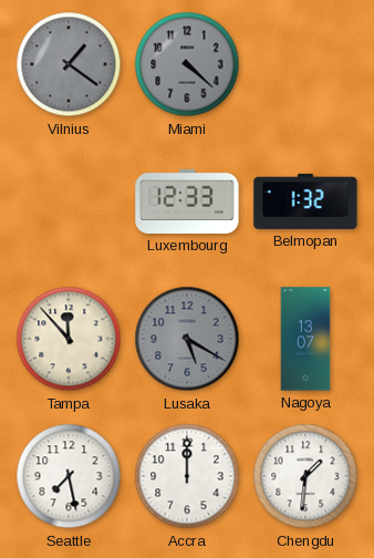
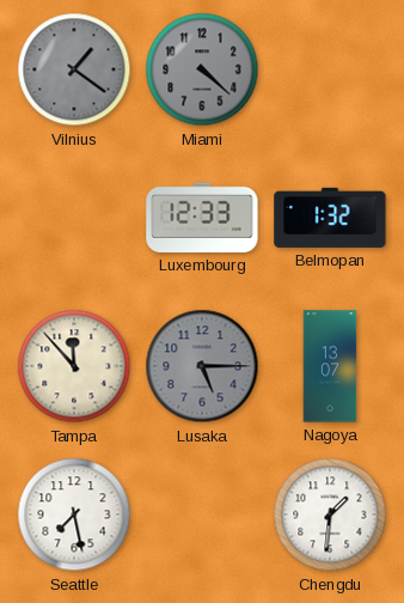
Lusaka: 5:20 -> 5:15 (202, 366)
Accra: 12:00 -> none (187, 476)
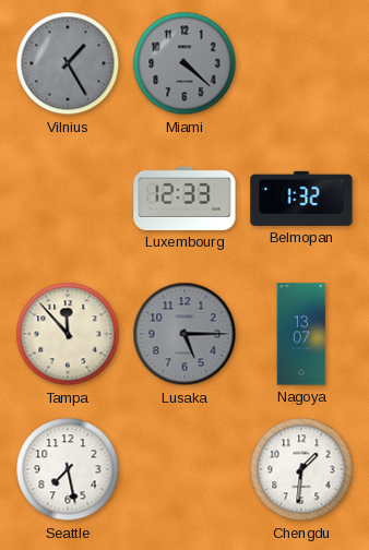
Vilnius: 1:21 -> 1:25 (68, 63)
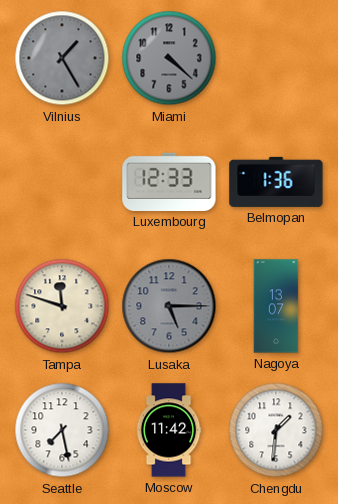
Belmopan: 1:32 -> 1:36 (276, 182)
Tampa: 11:53 -> 11:48 (62, 306)
Moscow: none -> 11:42 (169, 430)
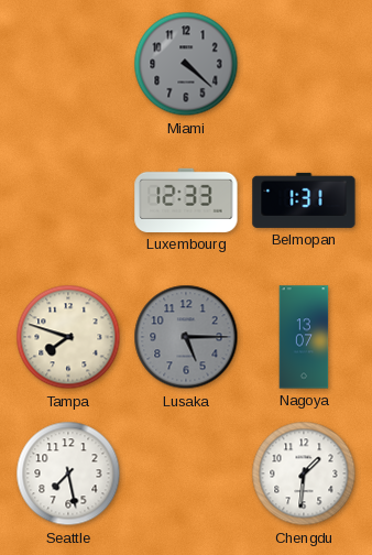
Vilnius: 1:25 -> none (62, 58)
Belmopan: 1:36 -> 1:31 (304, 200)
Tampa: 11:48 -> 7:48 (68, 337)
Moscow: 11:42 -> none (169, 430)
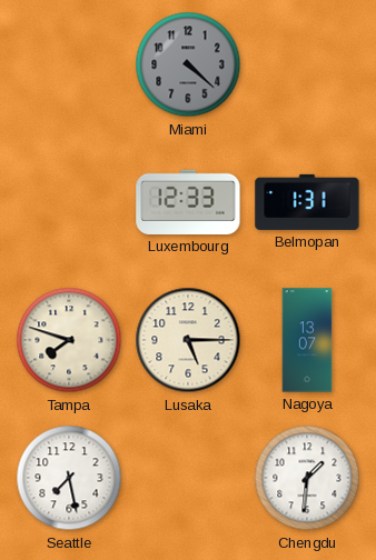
Lusaka dial: grey -> cream (188, 340)
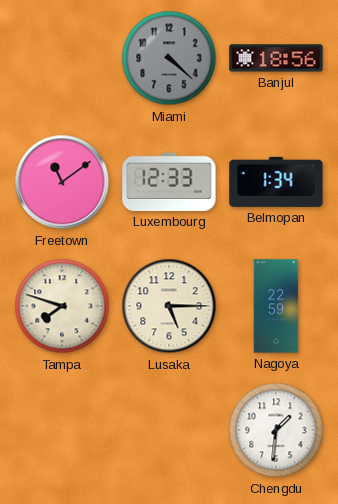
Banjul: none -> 18:56 (276, 58)
Freetown: none -> 11:09 (62, 182)
Belmopan: 1:31 -> 1:34 (276, 182)
Nagoya: 13:07 -> 22:59 (276, 306)
Seattle: 7:28 -> none (69, 478)
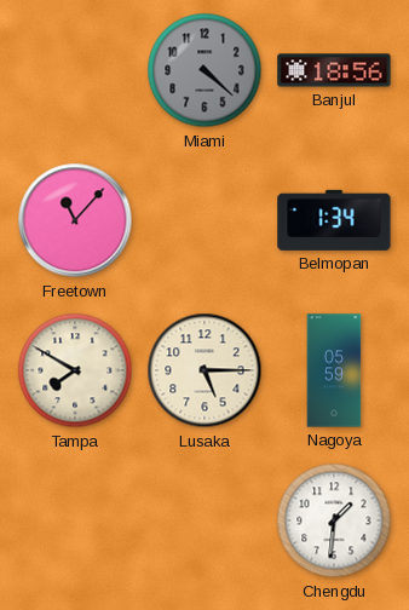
Freetown: 11:09 -> 11:07 (75, 220)
Luxembourg: 12:33 -> none (169, 182)
Tampa: 7:48 -> 7:50 (75, 370)
Nagoya: 22:59 -> 05:59 (334, 370)
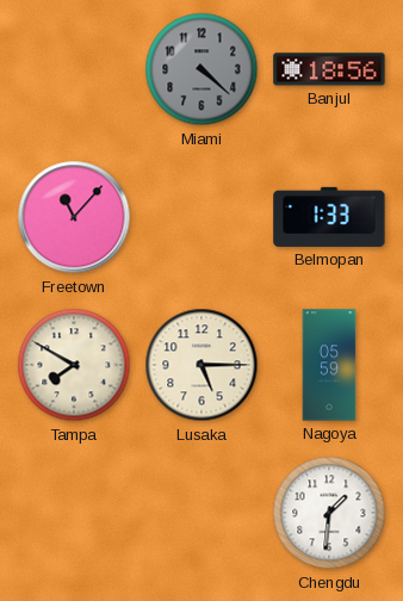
Belmopan: 1:34 -> 1:33 (329, 217)
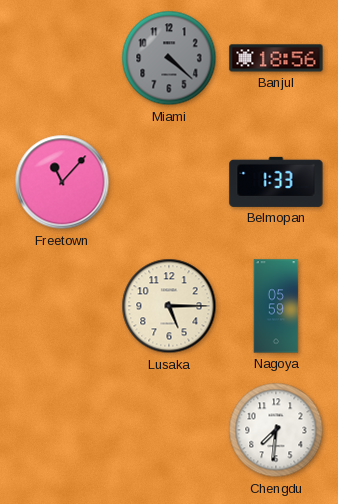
Tampa: 7:50 -> none (74, 365)
Chengdu: 1:31 -> 7:31 (276, 430)
